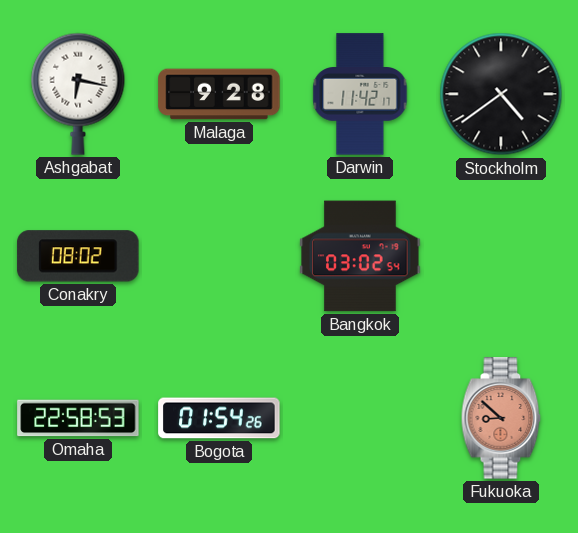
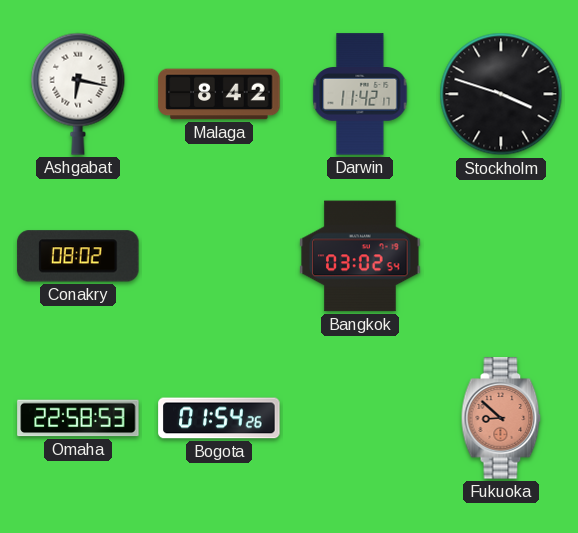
Malaga: 9:28 -> 8:42 (219, 94)
Stockholm: 4:39 -> 3:48 (501, 94)
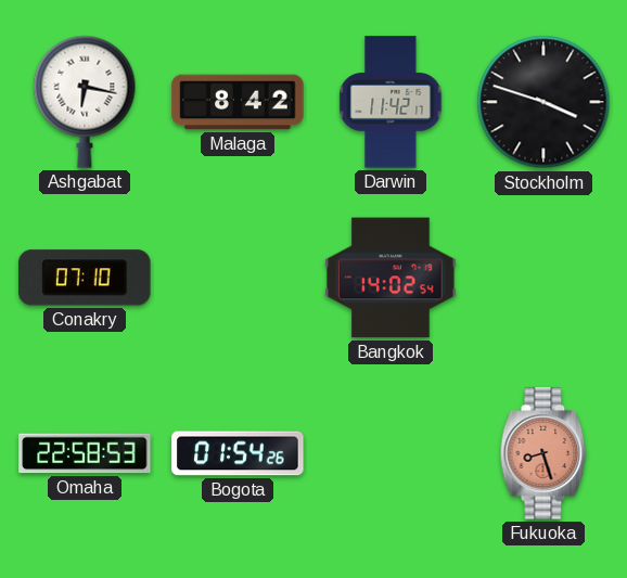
Conakry: 08:02 -> 07:10 (85, 278)
Bangkok: 03:02 -> 14:02 (391, 278)
Fukuoka: 8:52 -> 8:27 (543, 453)
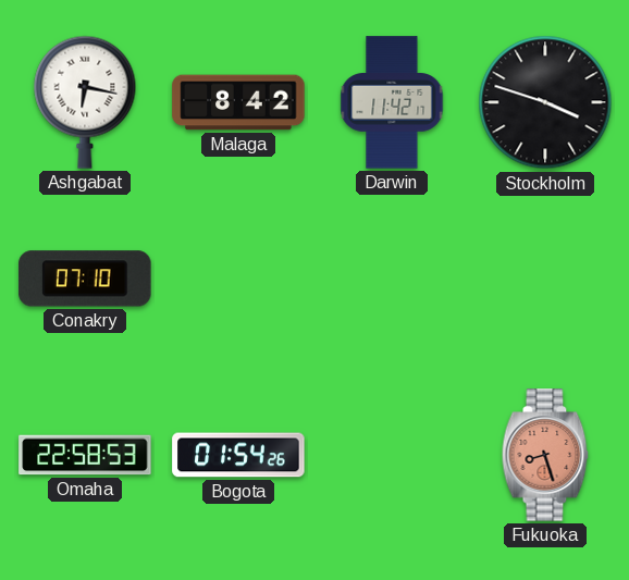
Bangkok: 14:02 -> none (391, 278)
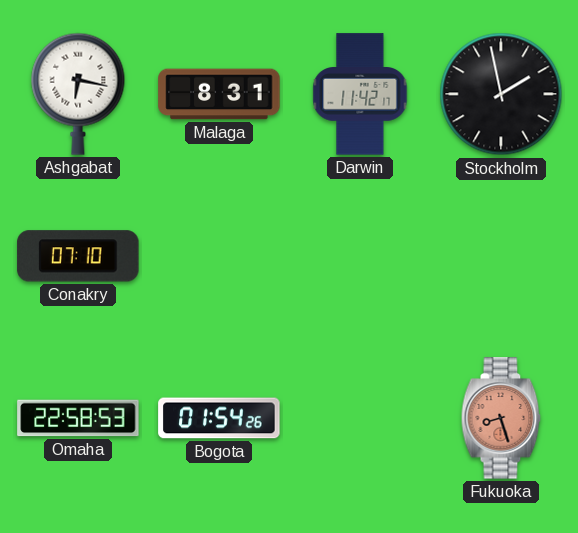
Malaga: 8:42 -> 8:31 (219, 94)
Stockholm: 3:48 -> 1:58 (501, 94)
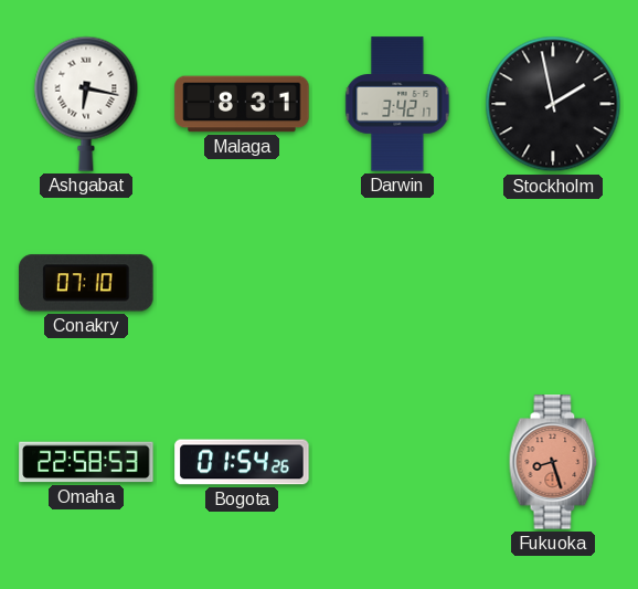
Darwin: 11:42 -> 3:42 (397, 104)
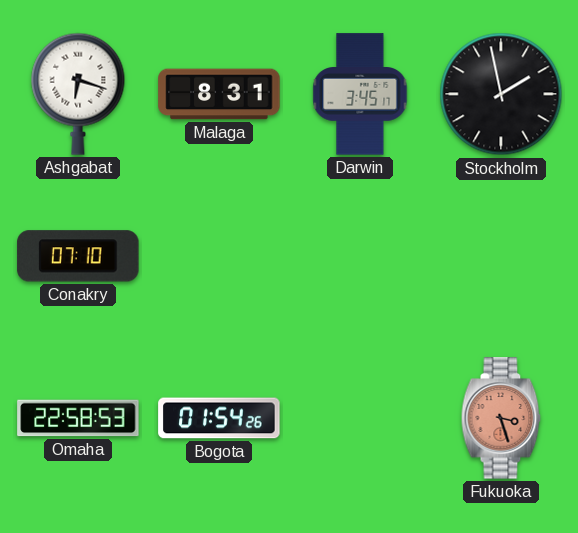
Ashgabat: 6:17 -> 6:18 (78, 94)
Darwin: 3:42 -> 3:45 (360, 94)
Fukuoka: 8:27 -> 3:27 (501, 418)
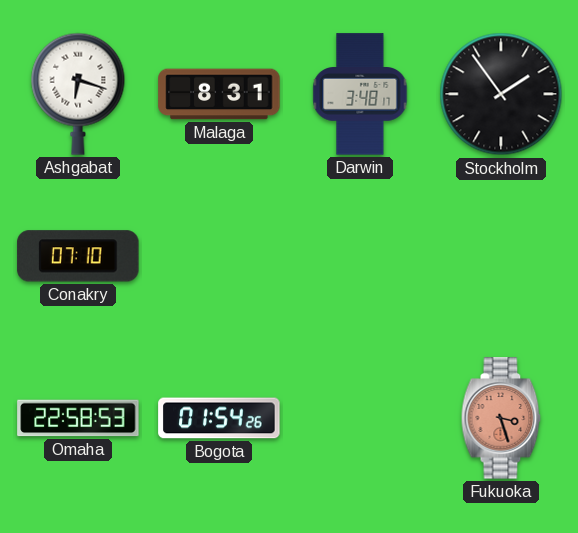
Darwin: 3:45 -> 3:48 (360, 94)
Stockholm: 1:58 -> 1:54 (501, 94)
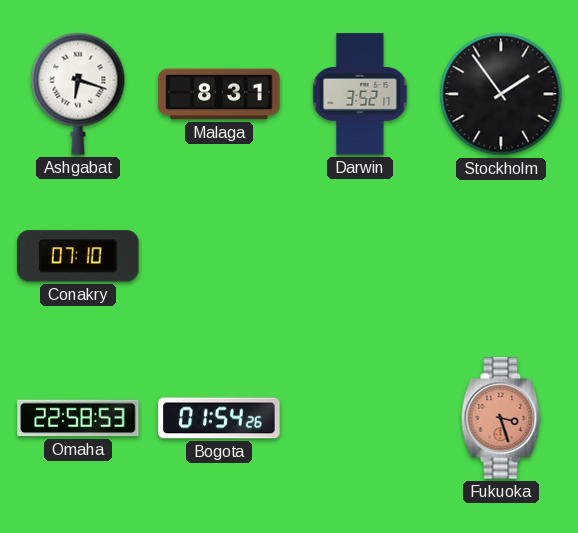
Darwin: 3:48 -> 3:52 (360, 94)
